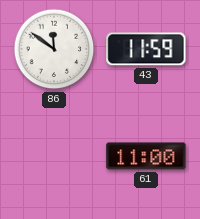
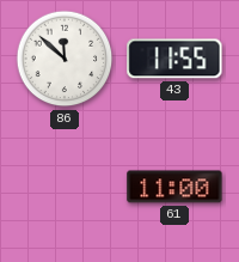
86: 11:51 -> 11:52 (65, 59)
43: 11:59 -> 11:55 (174, 59)
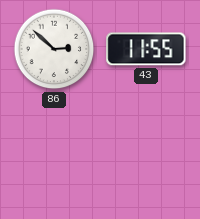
86: 11:52 -> 2:52 (54, 49)
61: 11:00 -> none (174, 187)
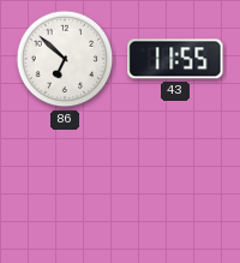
86: 2:52 -> 6:52 (65, 59)
